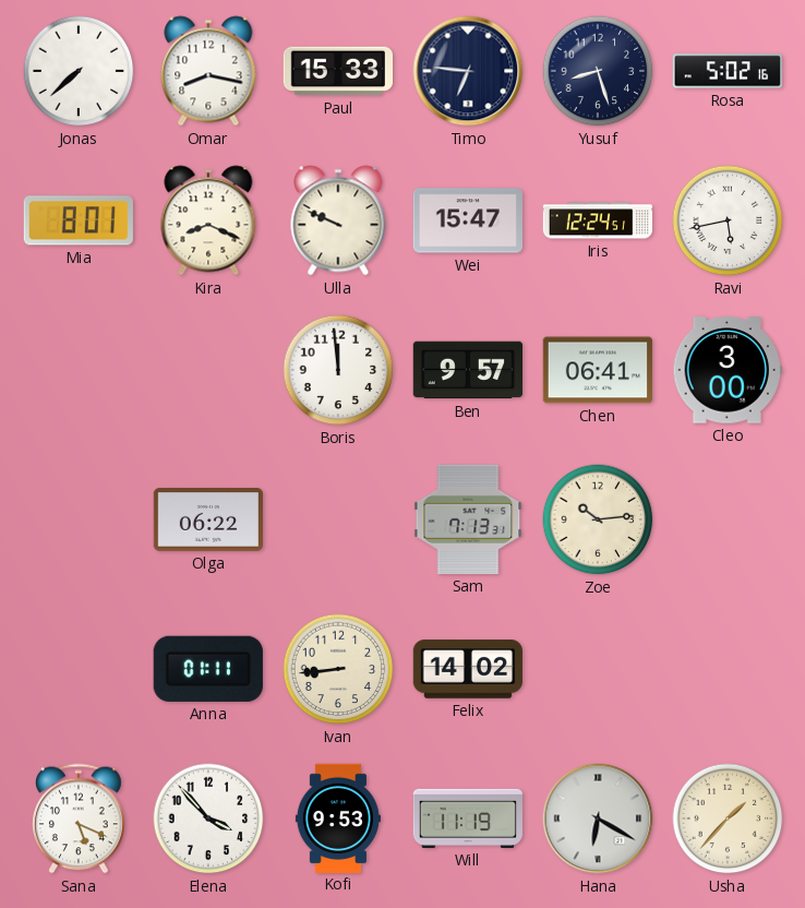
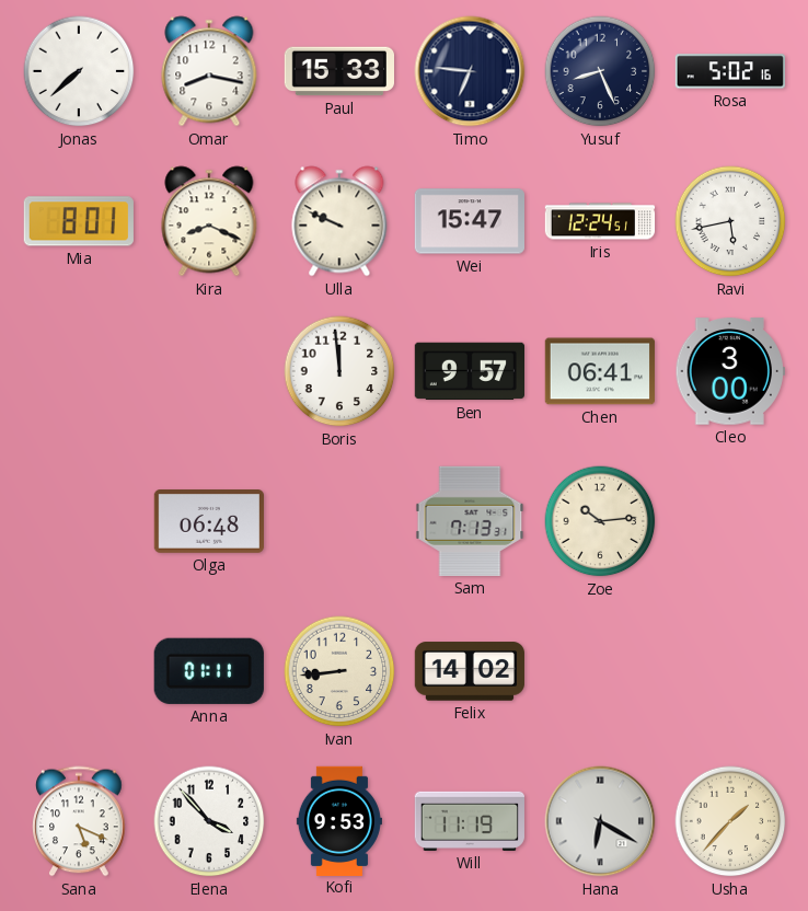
Yusuf: 8:27 -> 8:26 (600, 71)
Olga: 06:22 -> 06:48 (208, 522)
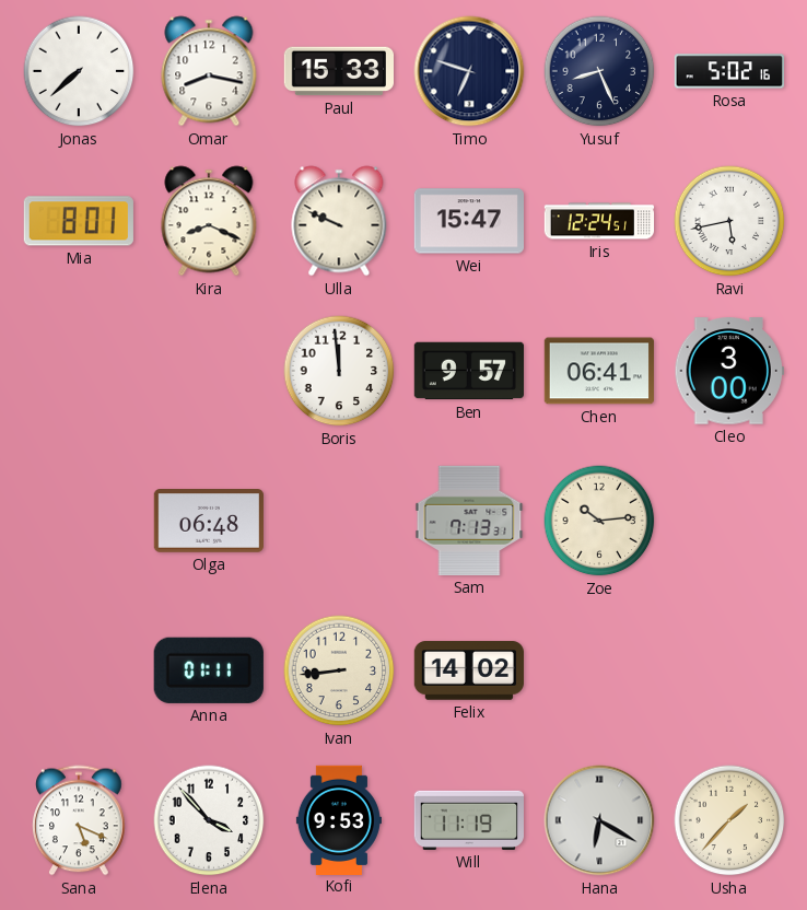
Timo: 6:46 -> 6:48 (469, 71)
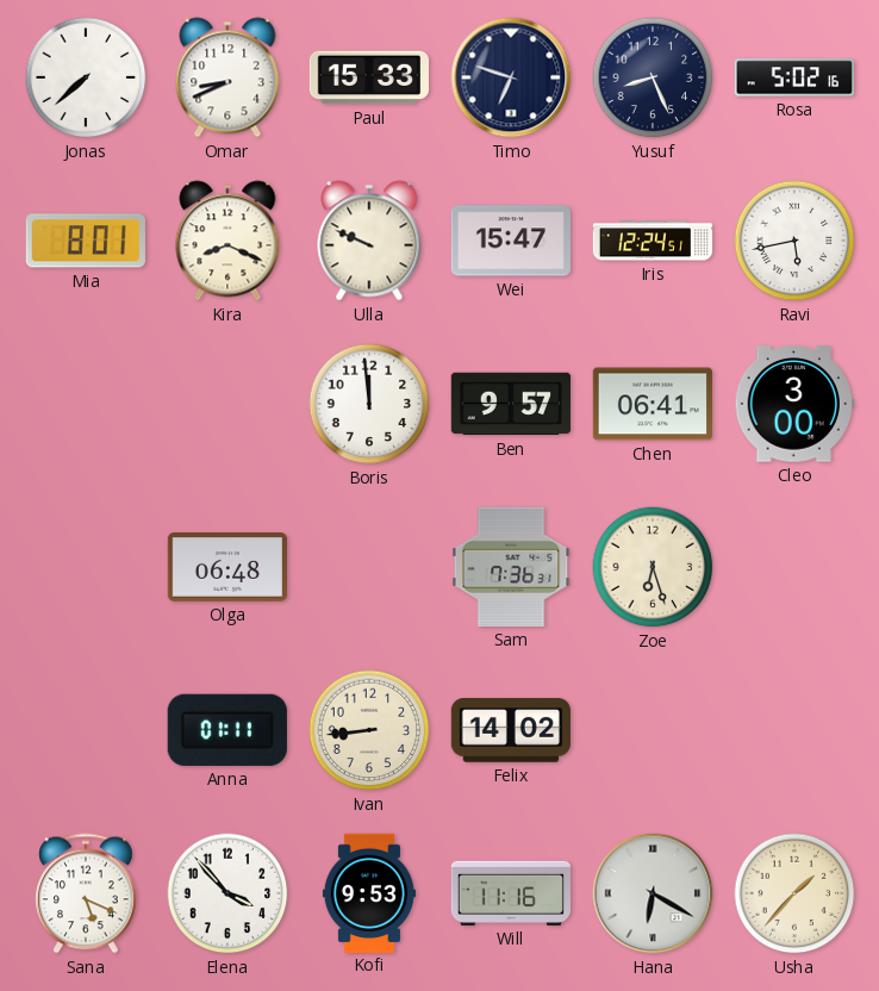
Omar: 8:17 -> 8:41 (227, 77)
Sam: 7:13 -> 7:36 (511, 567)
Zoe: 10:14 -> 6:27 (653, 567)
Will: 11:19 -> 11:16 (510, 893)
